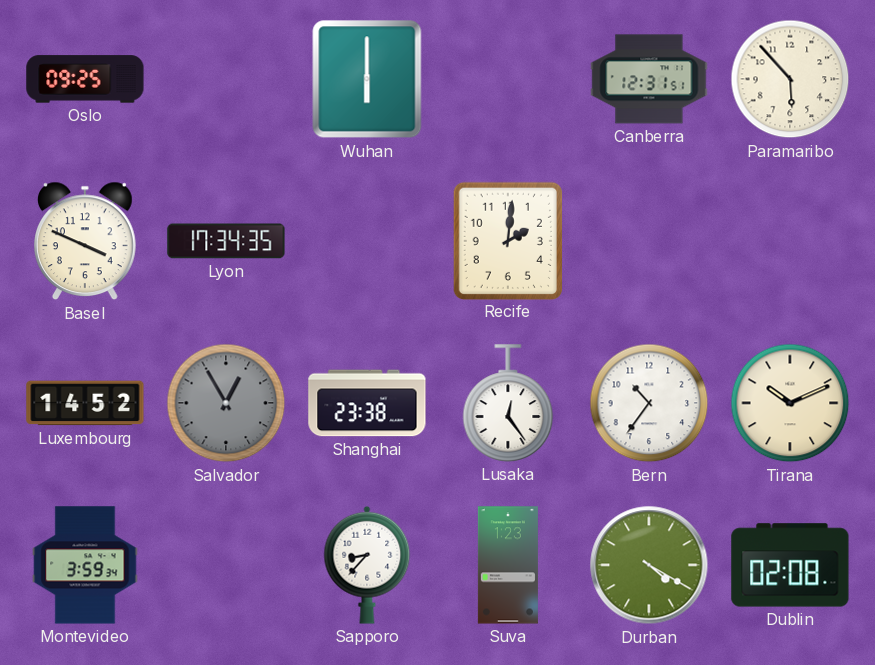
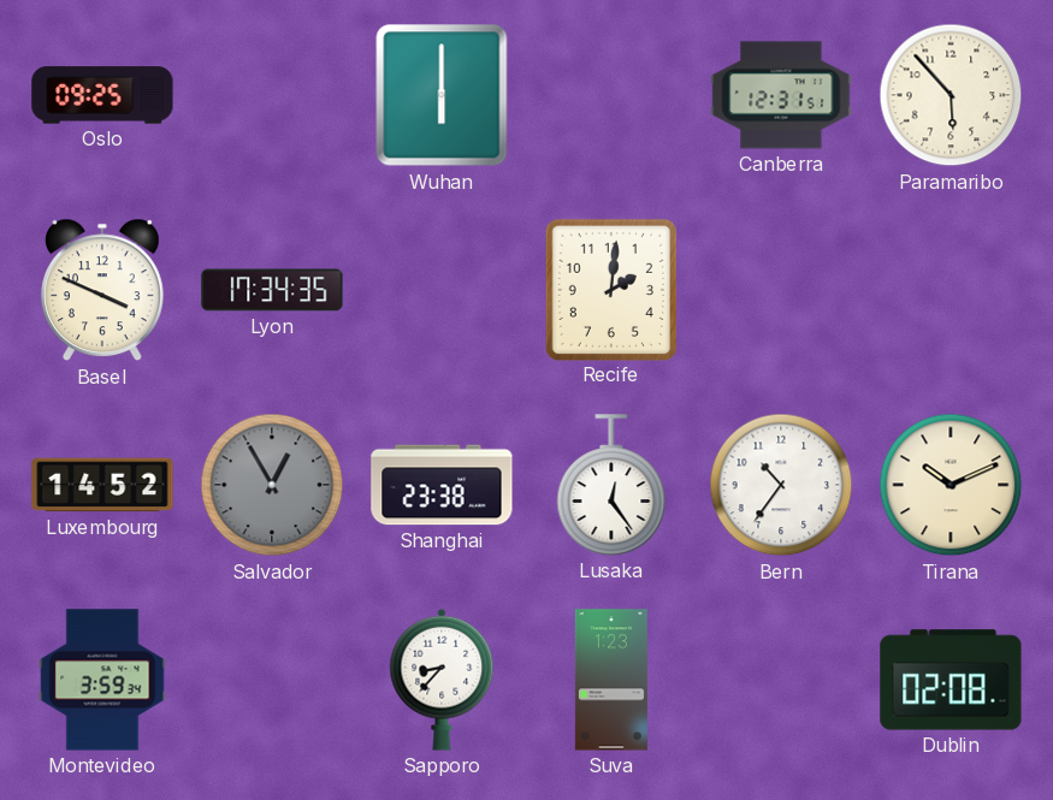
Durban: 4:20 -> none (649, 565)
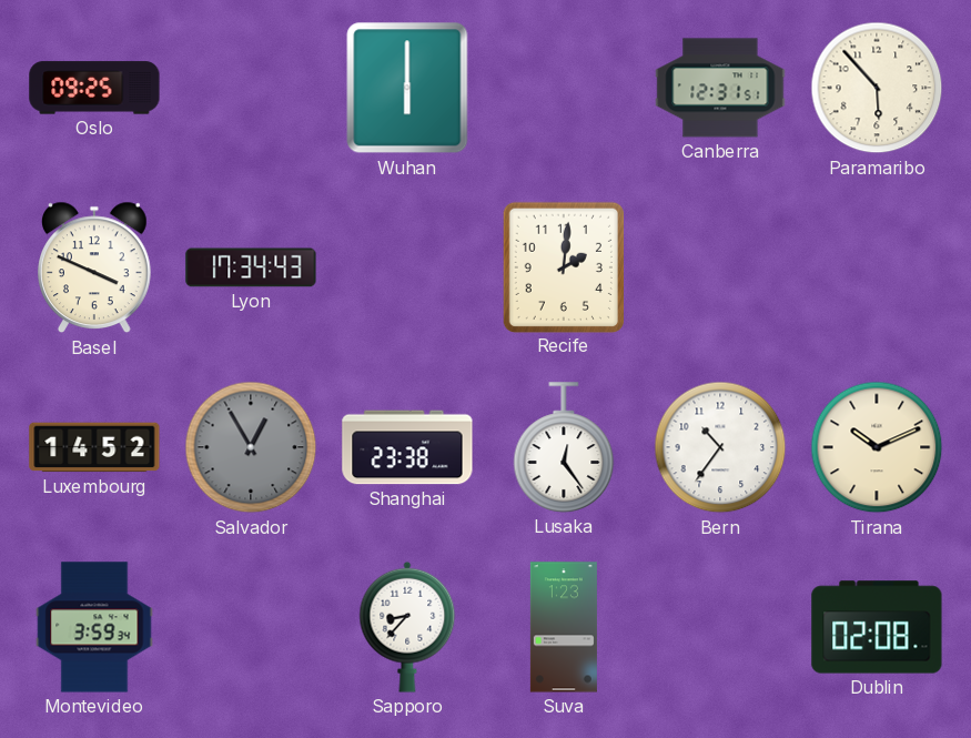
Lyon: 17:34:35 -> 17:34:43 (251, 267)
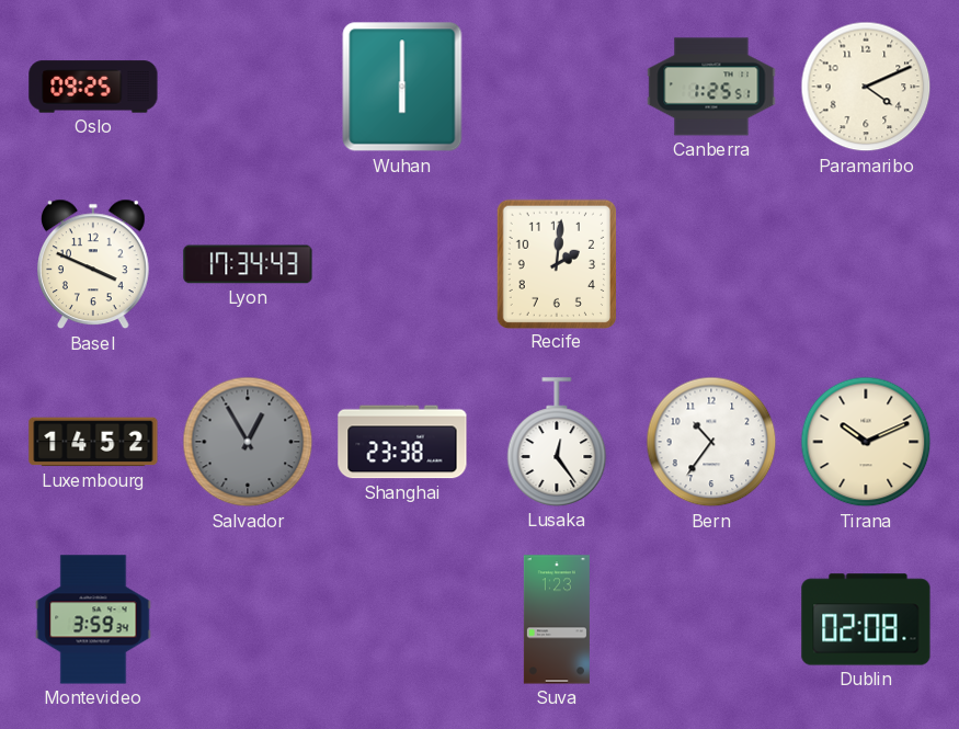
Canberra: 12:31 -> 1:25 (711, 87)
Paramaribo: 5:53 -> 4:11 (866, 87)
Sapporo: 8:37 -> none (407, 627)
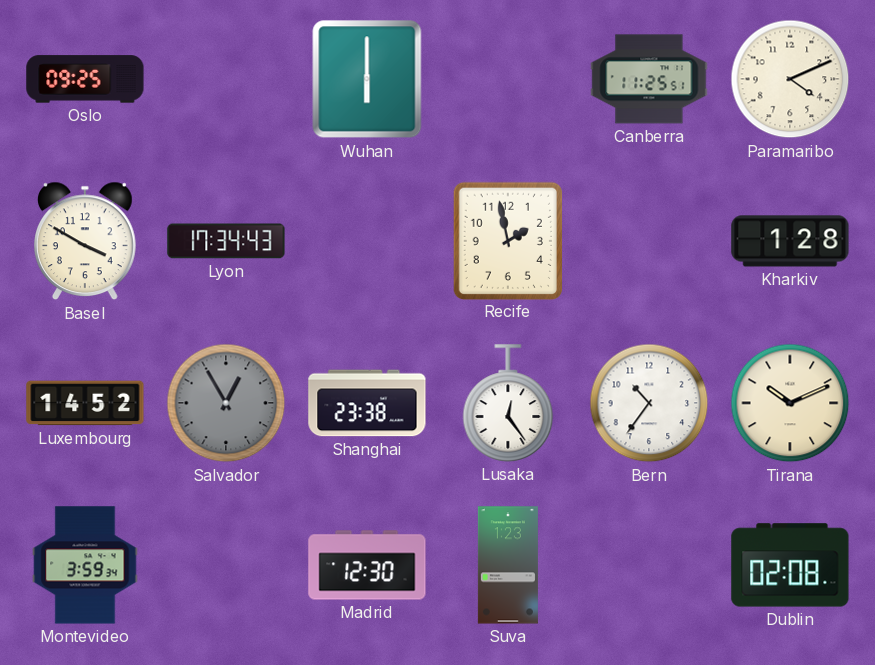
Canberra: 1:25 -> 11:25 (649, 79)
Basel: 3:49 -> 3:50 (86, 241)
Recife: 2:01 -> 1:58 (507, 240)
Kharkiv: none -> 1:28 (790, 241)
Madrid: none -> 12:30 (367, 565)
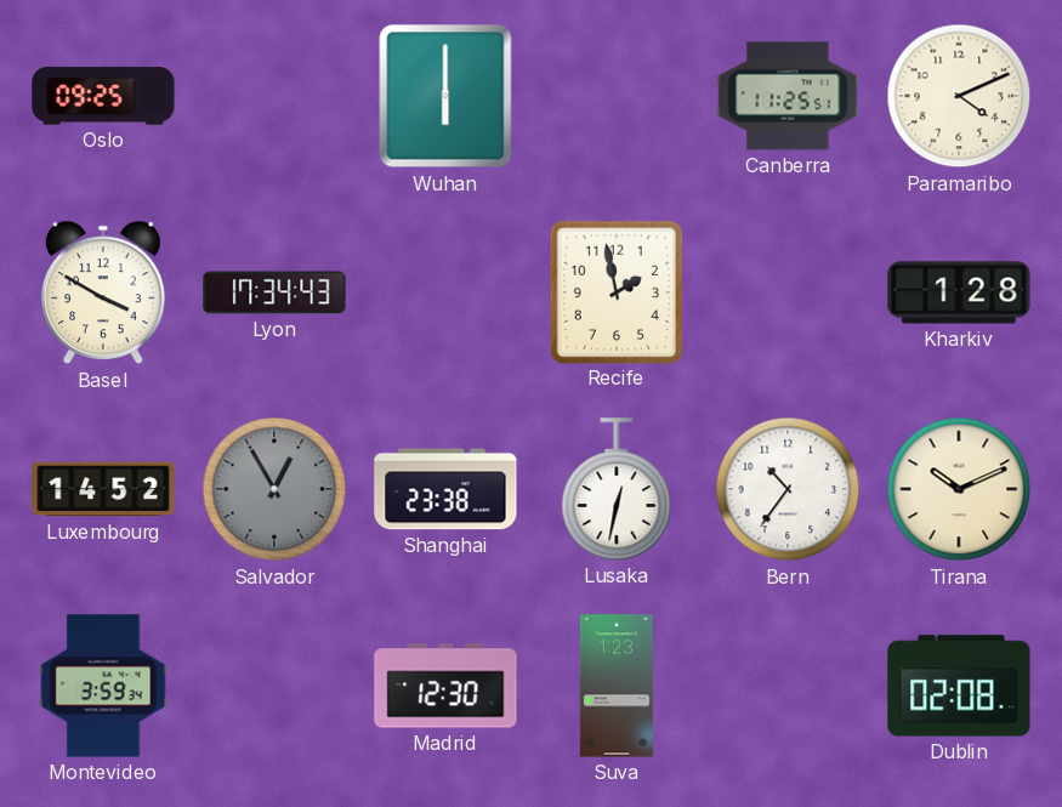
Lusaka: 12:24 -> 12:32 (617, 489)
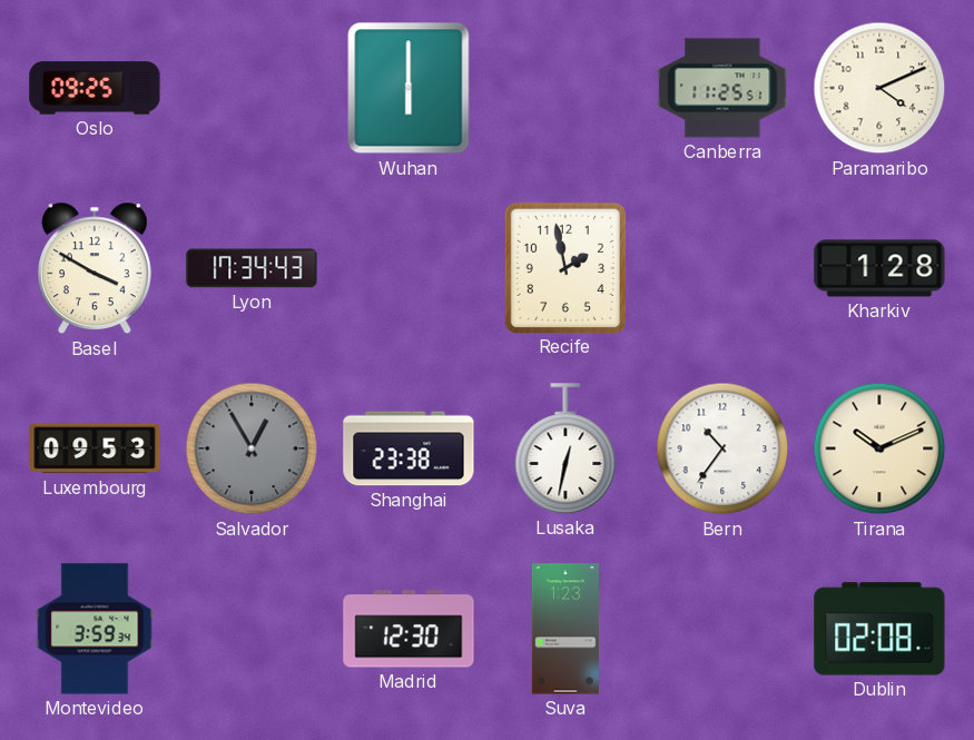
Luxembourg: 14:52 -> 09:53 (95, 448)
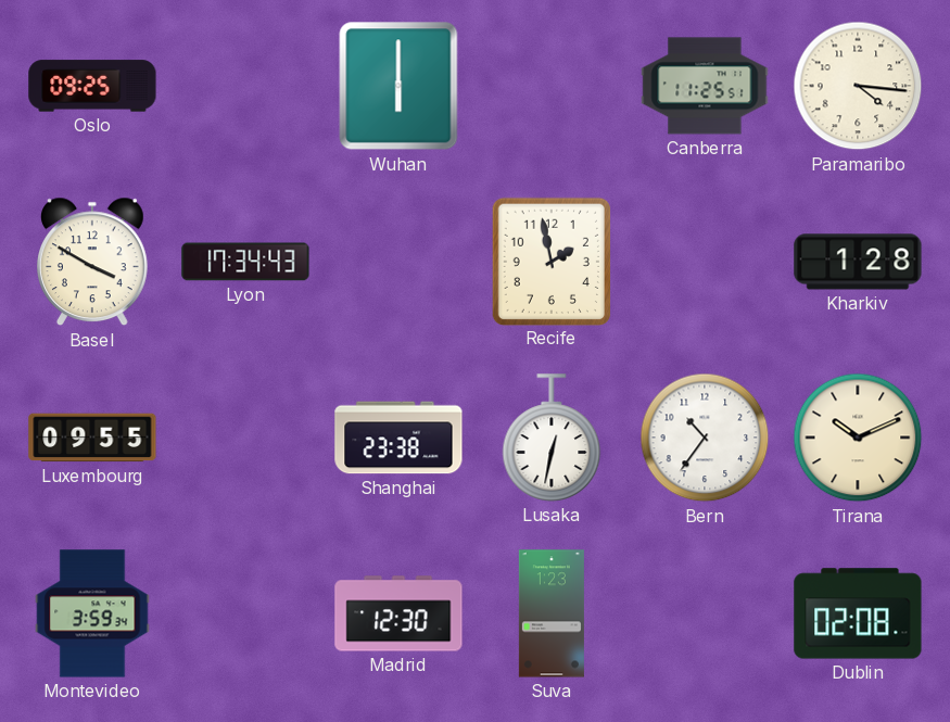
Paramaribo: 4:11 -> 4:16 (858, 86)
Luxembourg: 09:53 -> 09:55 (92, 438)
Salvador: 12:55 -> none (252, 448)
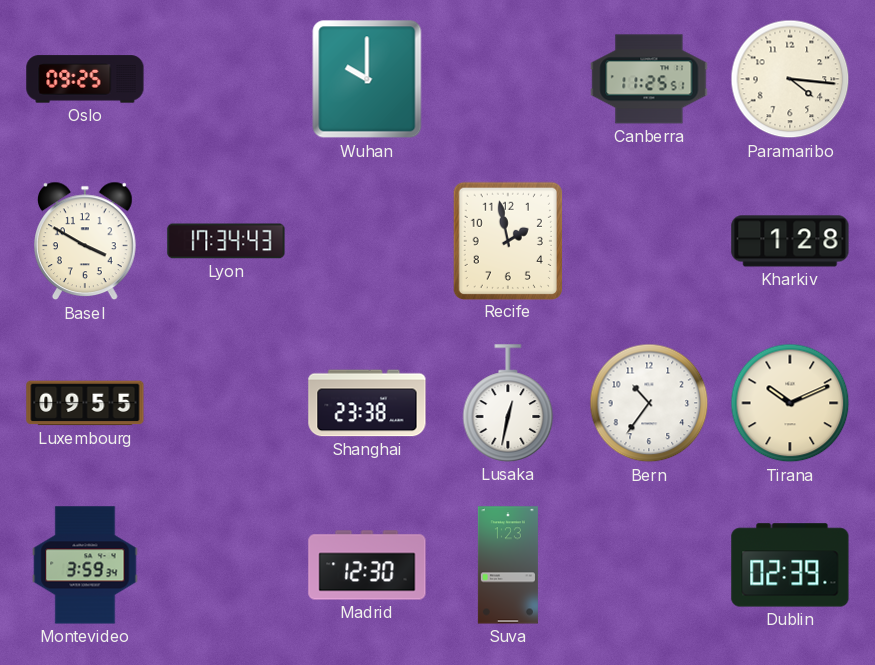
Wuhan: 6:00 -> 10:00 (367, 79)
Dublin: 02:08 -> 02:39 (790, 565)
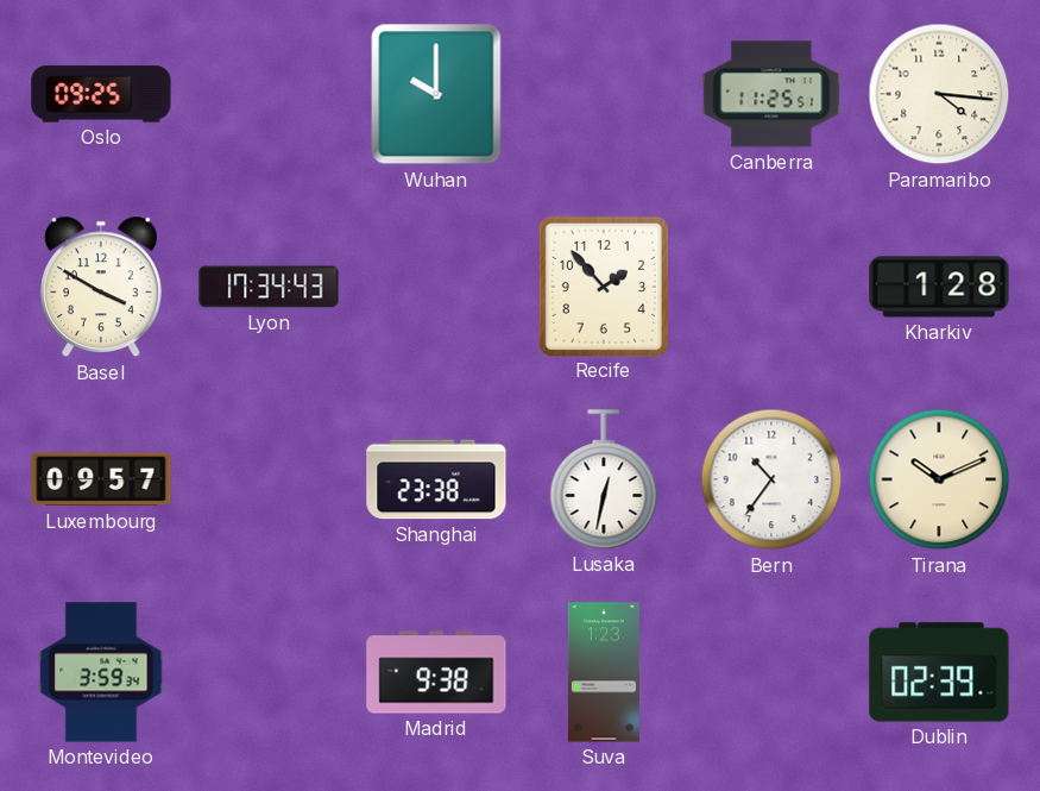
Recife: 1:58 -> 1:53 (603, 285)
Luxembourg: 09:55 -> 09:57 (101, 479)
Madrid: 12:30 -> 9:38 (436, 672)
